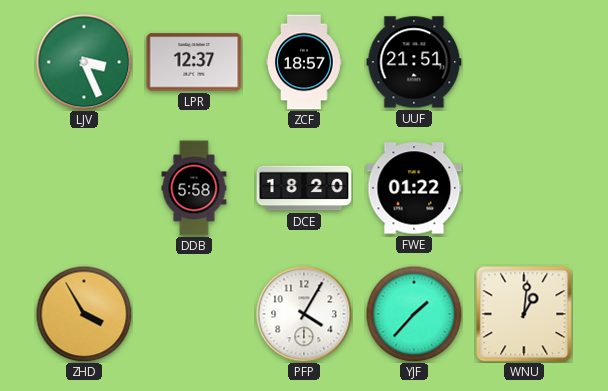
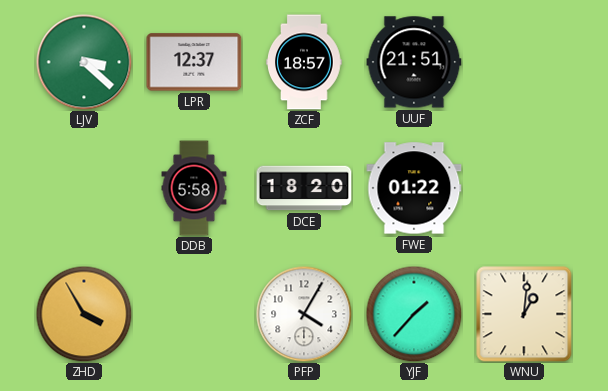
LJV: 3:26 -> 3:22 (84, 62)
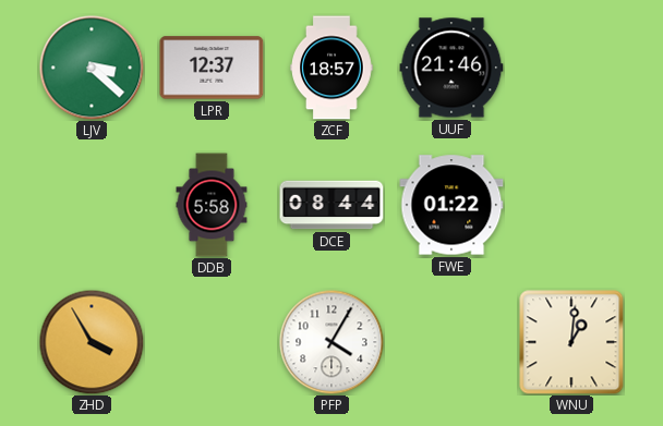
UUF: 21:51 -> 21:46 (451, 68)
DCE: 18:20 -> 08:44 (331, 205)
YJF: 1:37 -> none (414, 314)
